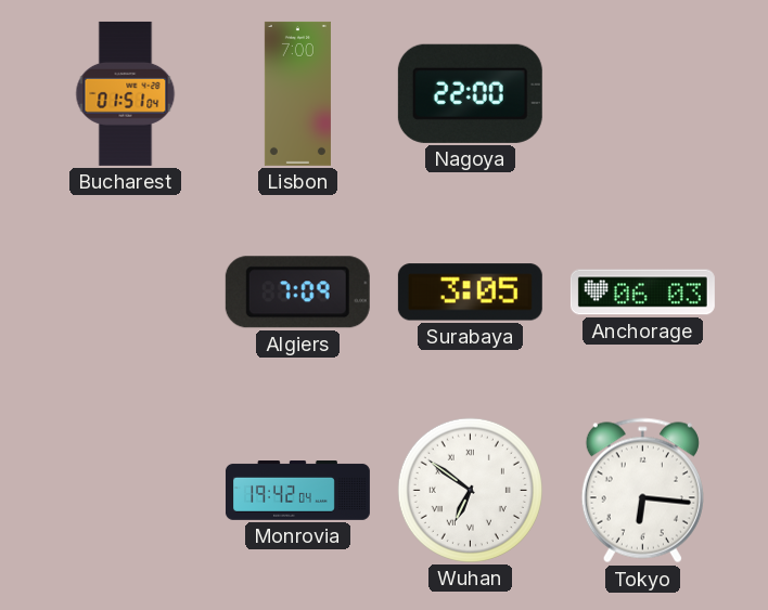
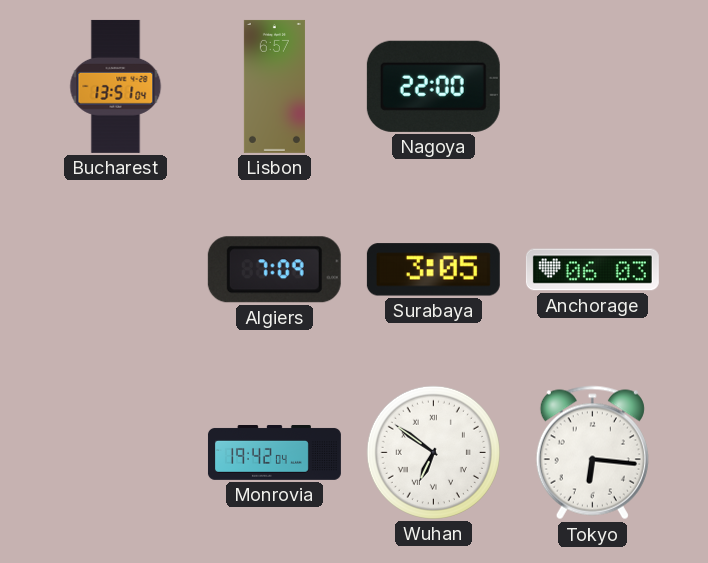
Bucharest: 01:51 -> 13:51 (116, 86)
Lisbon: 7:00 -> 6:57 (274, 86)
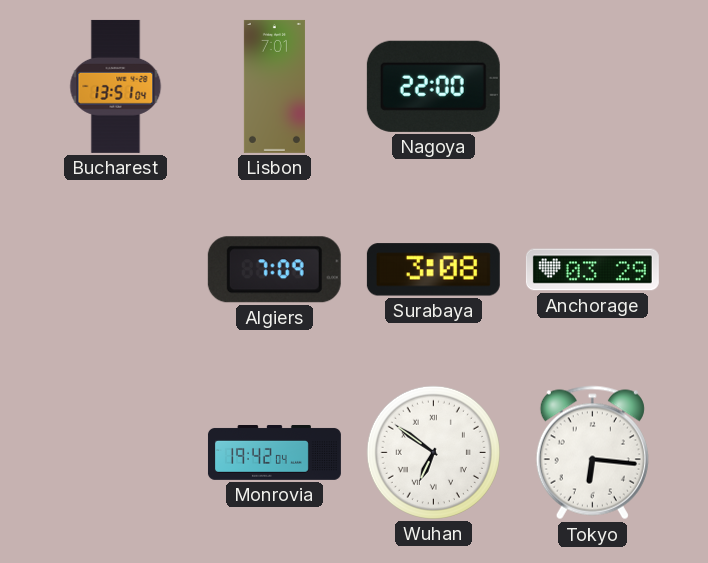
Lisbon: 6:57 -> 7:01 (274, 86)
Surabaya: 3:05 -> 3:08 (433, 270)
Anchorage: 06:03 -> 03:29 (592, 270)
